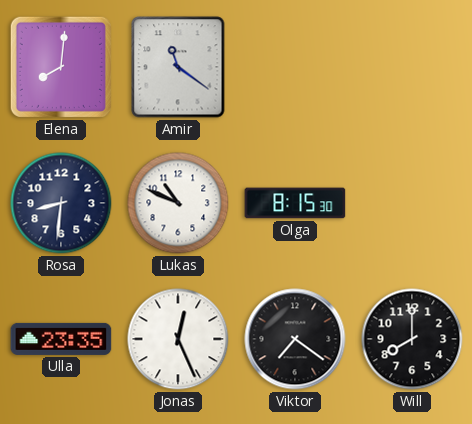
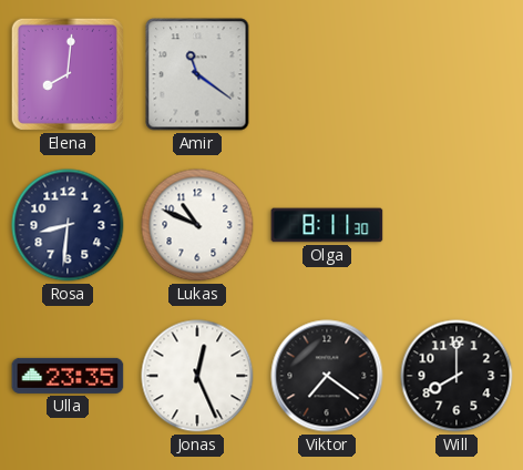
Olga: 8:15 -> 8:11 (327, 225)
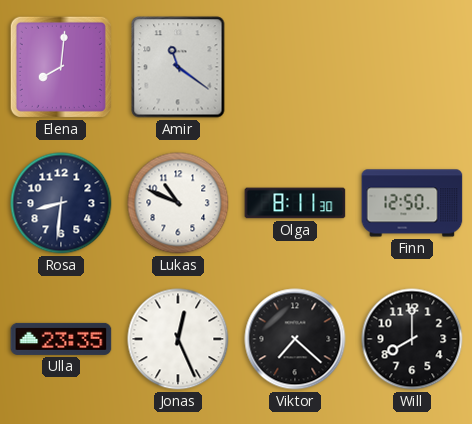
Finn: none -> 12:50 (412, 203)
Viktor: 7:21 -> 7:22 (295, 339)
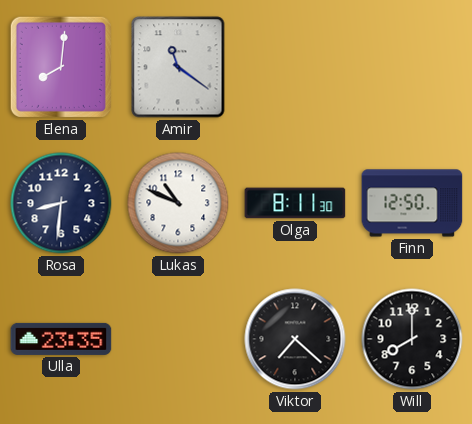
Jonas: 12:26 -> none (178, 339)
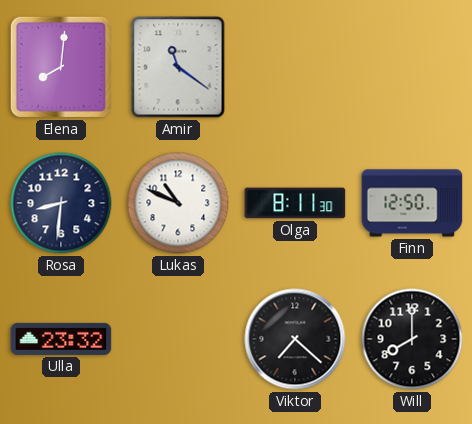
Ulla: 23:35 -> 23:32 (61, 339)
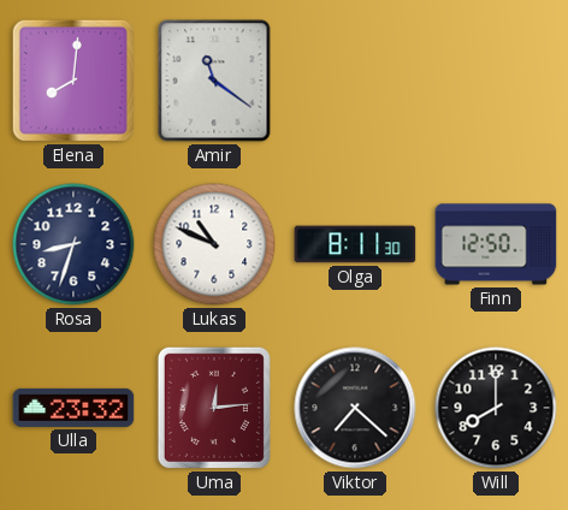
Rosa: 8:31 -> 8:33 (73, 244)
Uma: none -> 12:14 (214, 408)
